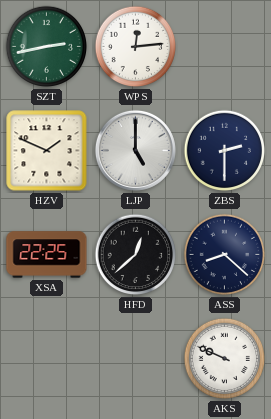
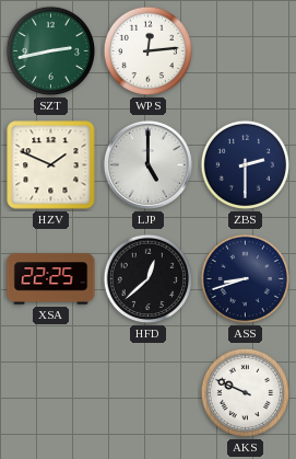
ASS: 8:22 -> 8:42 (246, 279)
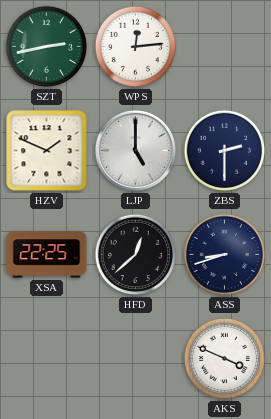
AKS: 9:49 -> 3:49 (225, 359)
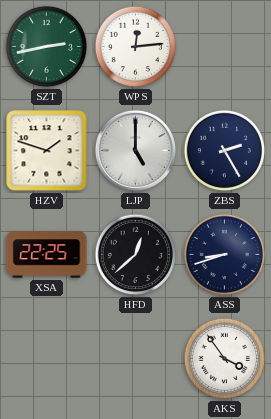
HZV: 1:49 -> 1:48 (47, 151)
ZBS: 2:30 -> 2:25 (225, 151)
AKS: 3:49 -> 3:54 (225, 359)
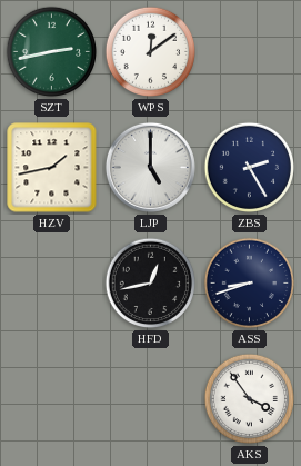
WPS: 12:14 -> 12:09 (151, 52)
HZV: 1:48 -> 1:43 (52, 168)
XSA: 22:25 -> none (47, 255)
HFD: 12:38 -> 12:43 (151, 284)
